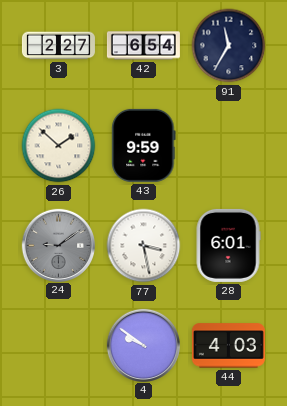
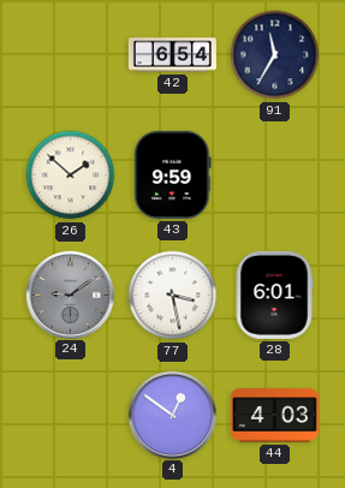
3: 2:27 -> none (58, 46)
4: 9:51 -> 12:51 (172, 415)
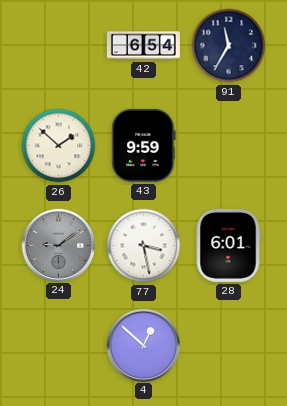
4: 12:51 -> 12:52 (143, 345)
44: 4:03 -> none (274, 416)
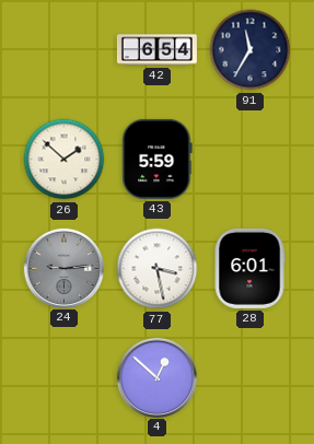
43: 9:59 -> 5:59 (158, 159)
24: 9:09 -> 9:14 (63, 268)
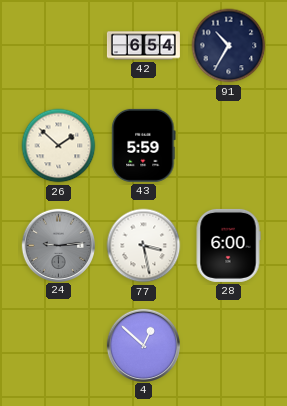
91: 11:35 -> 10:35 (229, 46)
28: 6:01 -> 6:00 (228, 245)
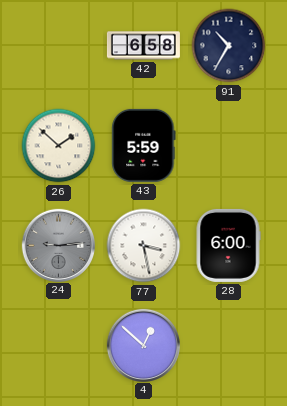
42: 6:54 -> 6:58 (143, 46)
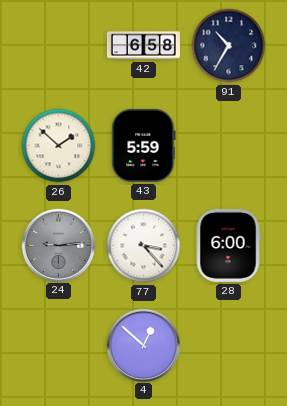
77: 3:28 -> 3:23 (144, 246)
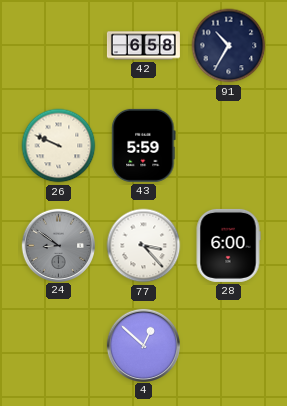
26: 1:52 -> 9:49 (59, 146)
24: 9:14 -> 8:51 (58, 245)
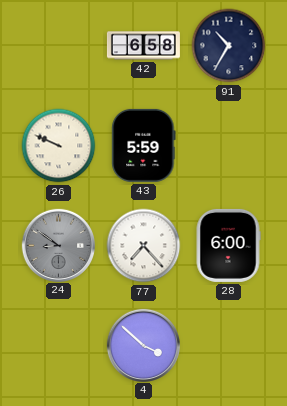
77: 3:23 -> 7:23 (144, 246)
4: 12:52 -> 3:52 (143, 345)
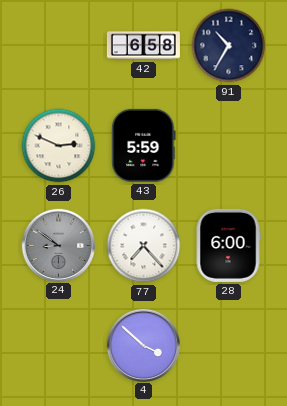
26: 9:49 -> 2:49 (59, 146)
